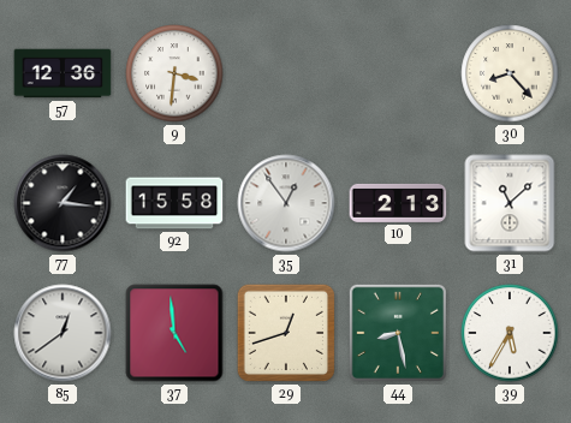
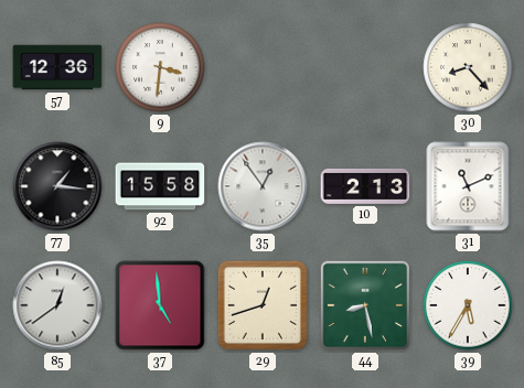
31: 11:08 -> 11:11 (468, 186)
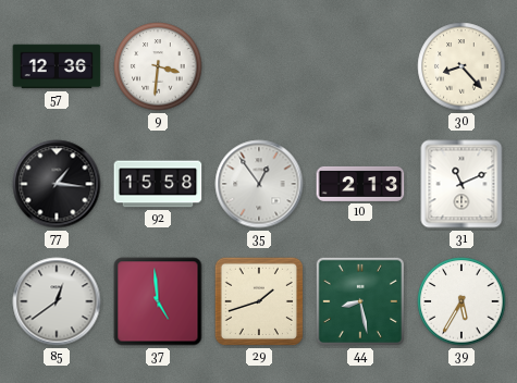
29: 12:42 -> 1:42 (259, 301)
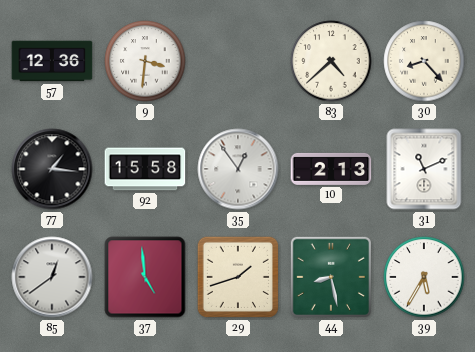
83: none -> 4:38 (331, 61)
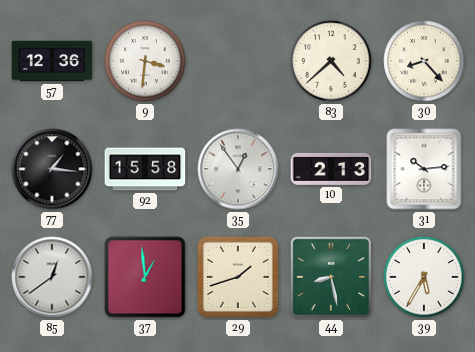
31: 11:11 -> 10:14 (424, 169)
37: 4:59 -> 12:59 (145, 277)
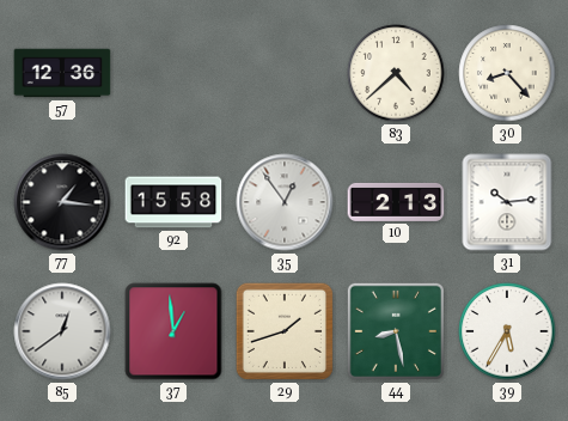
9: 3:31 -> none (145, 61)
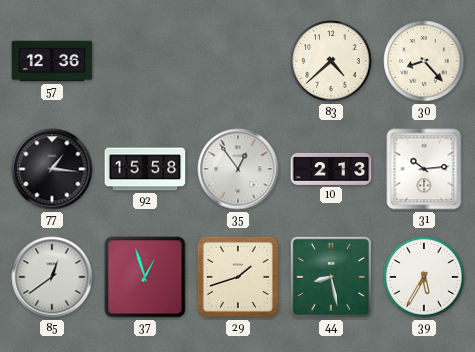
37: 12:59 -> 12:57 (145, 277)
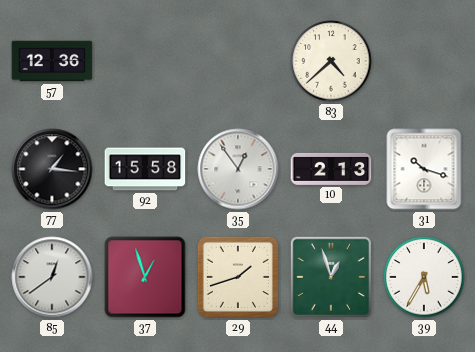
30: 8:23 -> none (424, 61)
31: 10:14 -> 10:18 (424, 169)
44: 8:28 -> 12:57 (331, 277)
